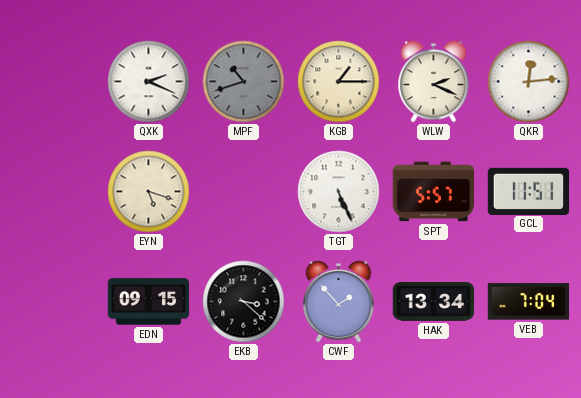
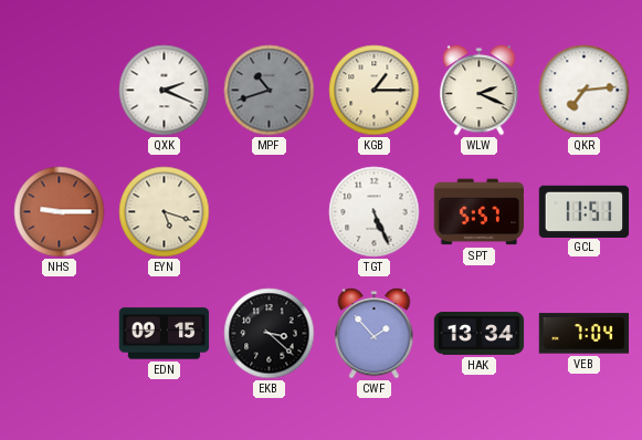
QKR: 12:14 -> 7:14 (585, 91)
NHS: none -> 9:15 (60, 212)
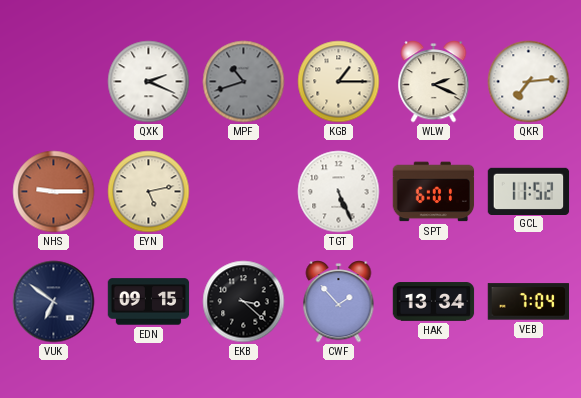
EYN: 5:18 -> 5:13 (149, 192)
SPT: 5:57 -> 6:01 (434, 192)
GCL: 11:51 -> 11:52 (529, 191)
VUK: none -> 6:51 (54, 302)
